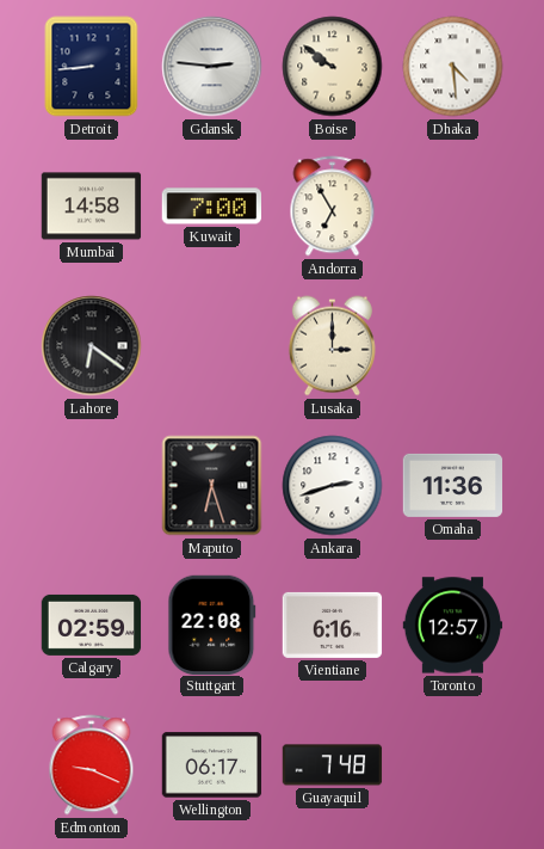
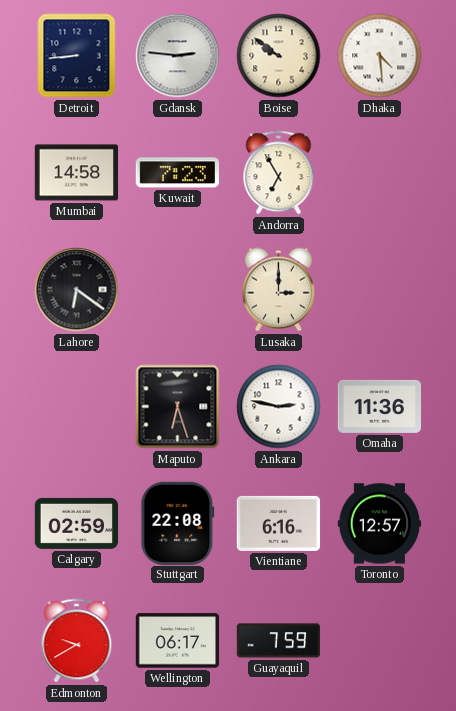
Kuwait: 7:00 -> 7:23 (177, 173)
Ankara: 2:42 -> 2:47 (279, 407)
Edmonton: 9:19 -> 9:40 (77, 641)
Guayaquil: 7:48 -> 7:59 (279, 641)
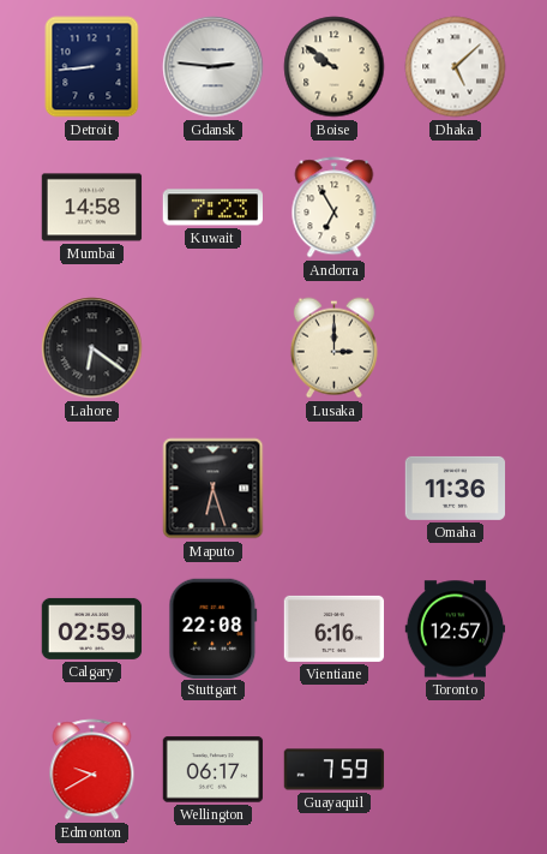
Dhaka: 4:29 -> 5:08 (456, 67)
Ankara: 2:47 -> none (279, 407)
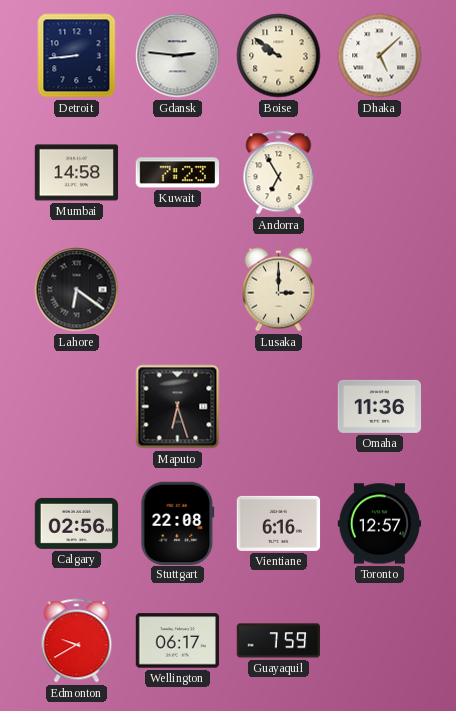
Calgary: 02:59 -> 02:56 (77, 523)
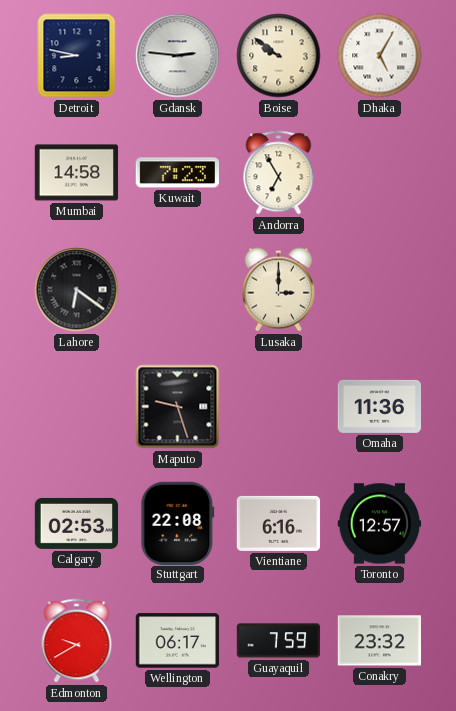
Detroit: 8:44 -> 8:47 (77, 56)
Dhaka: 5:08 -> 5:05 (380, 56)
Maputo: 6:27 -> 9:27 (178, 407)
Calgary: 02:56 -> 02:53 (77, 523)
Conakry: none -> 23:32 (379, 641)
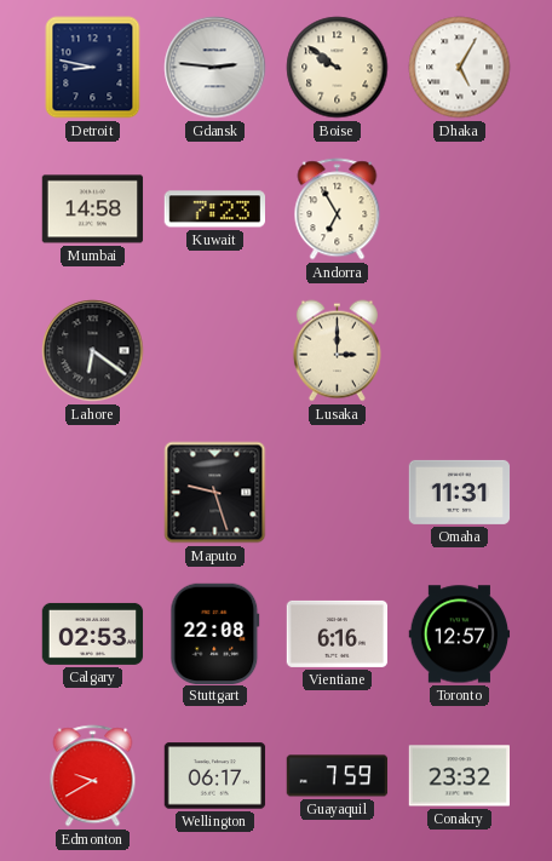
Omaha: 11:36 -> 11:31 (460, 492)
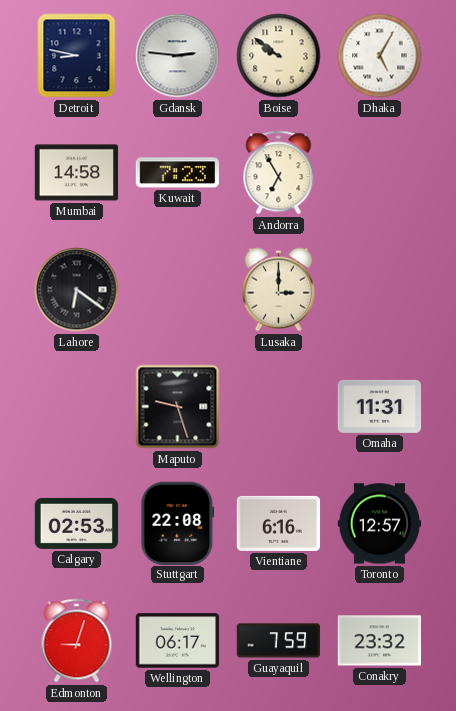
Edmonton: 9:40 -> 9:03 (77, 641)
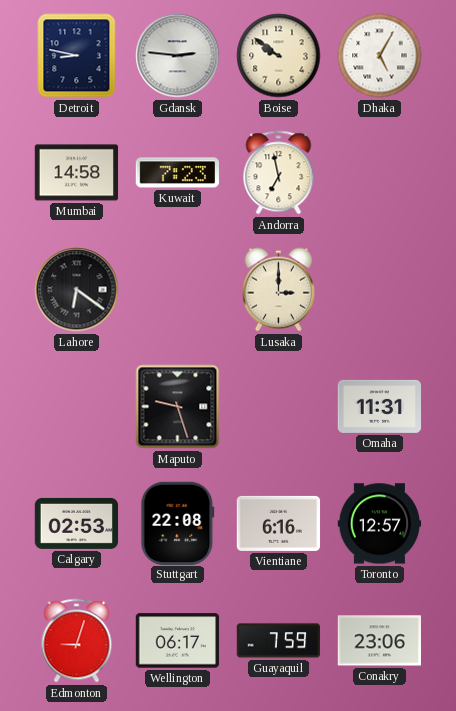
Andorra: 6:55 -> 6:58 (279, 173)
Conakry: 23:32 -> 23:06 (379, 641)
